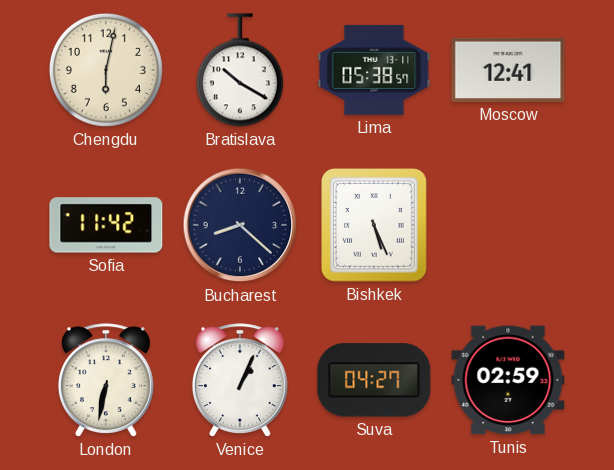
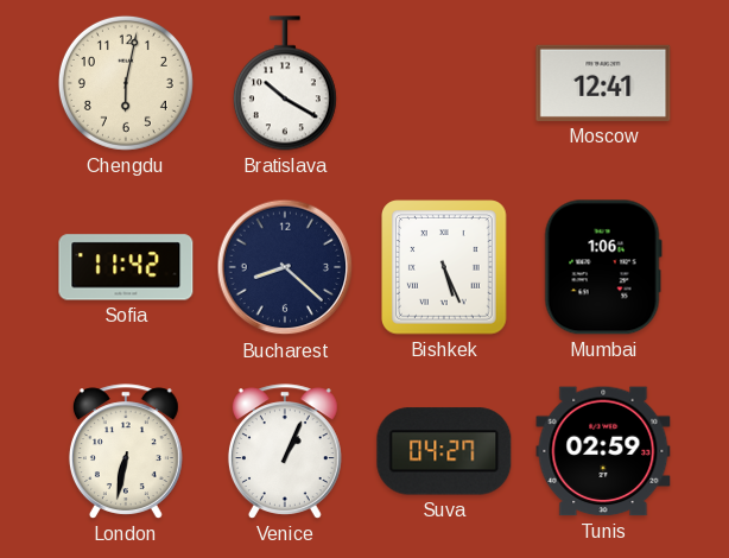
Lima: 05:38 -> none (374, 70)
Mumbai: none -> 1:06 (603, 267)
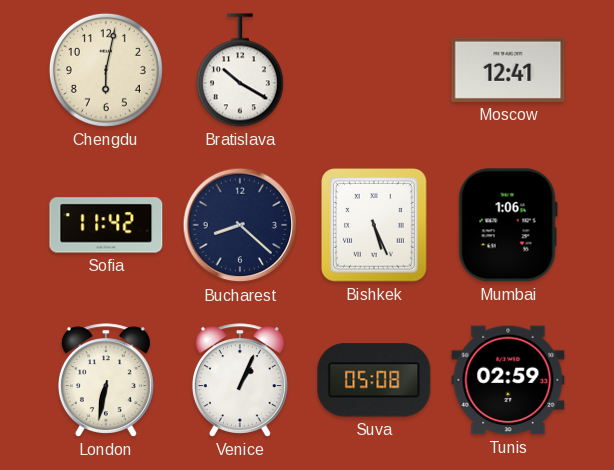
Suva: 04:27 -> 05:08 (374, 380)
